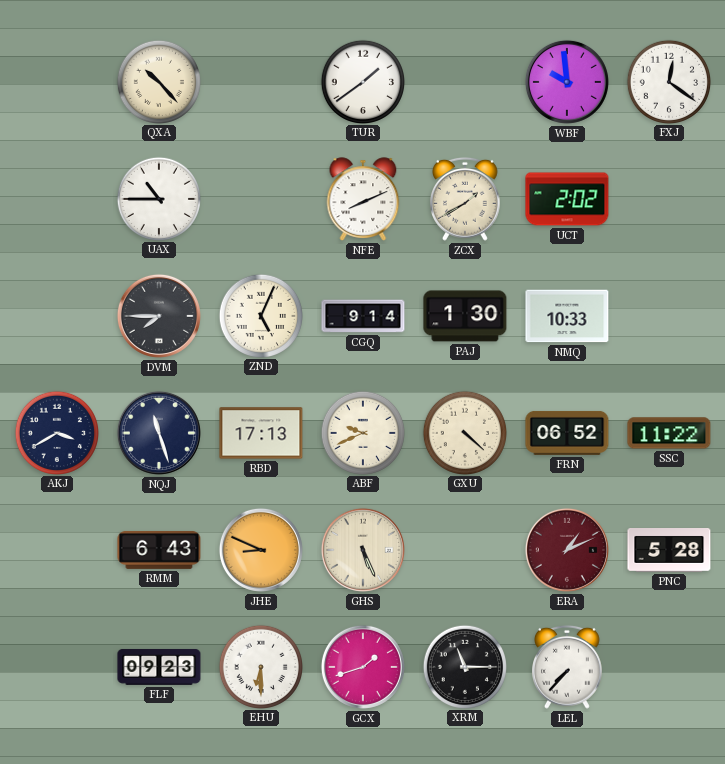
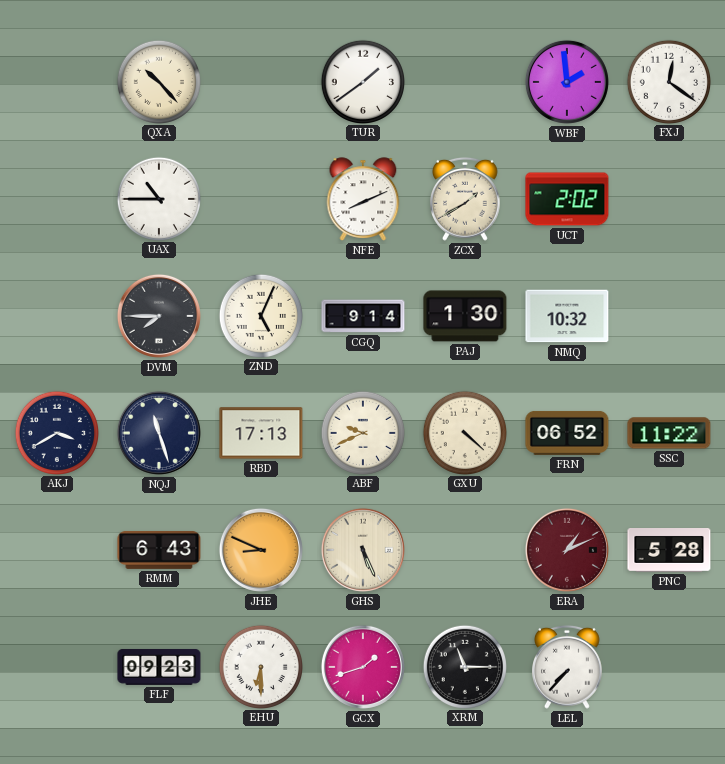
WBF: 9:59 -> 1:59 (567, 82)
NMQ: 10:33 -> 10:32 (567, 316)
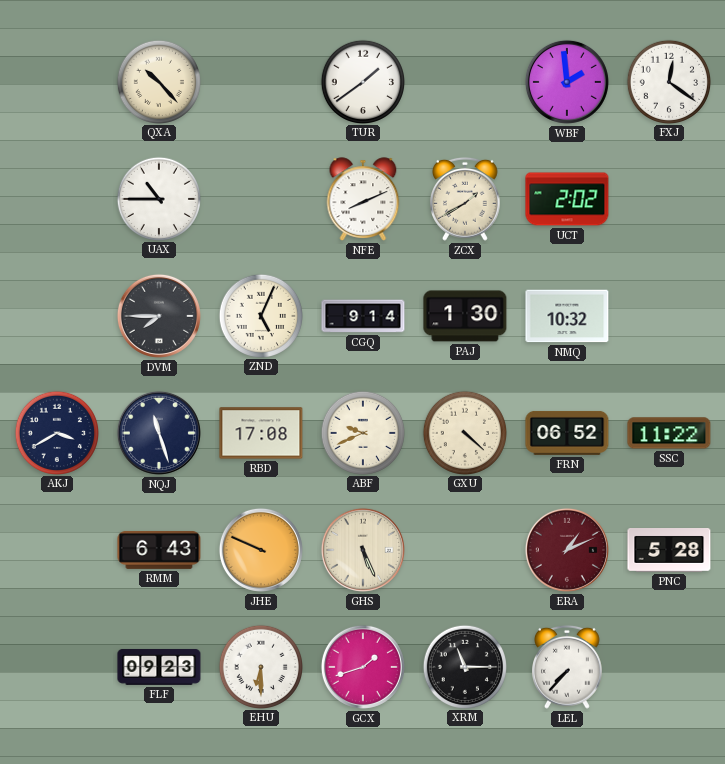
RBD: 17:13 -> 17:08 (261, 433)
JHE: 8:49 -> 9:49 (261, 550)
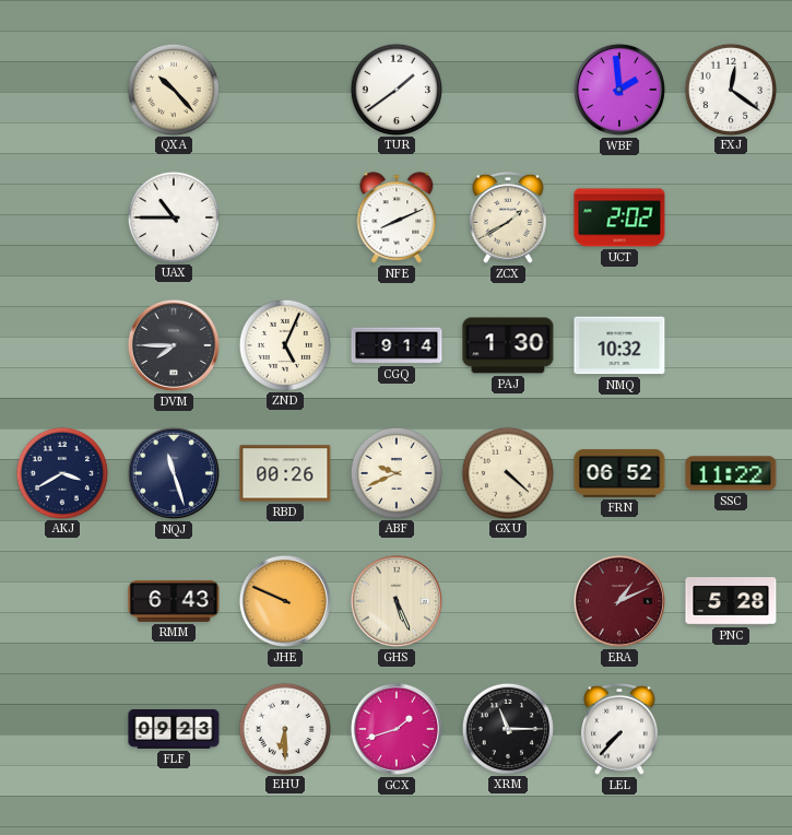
RBD: 17:08 -> 00:26 (285, 473)
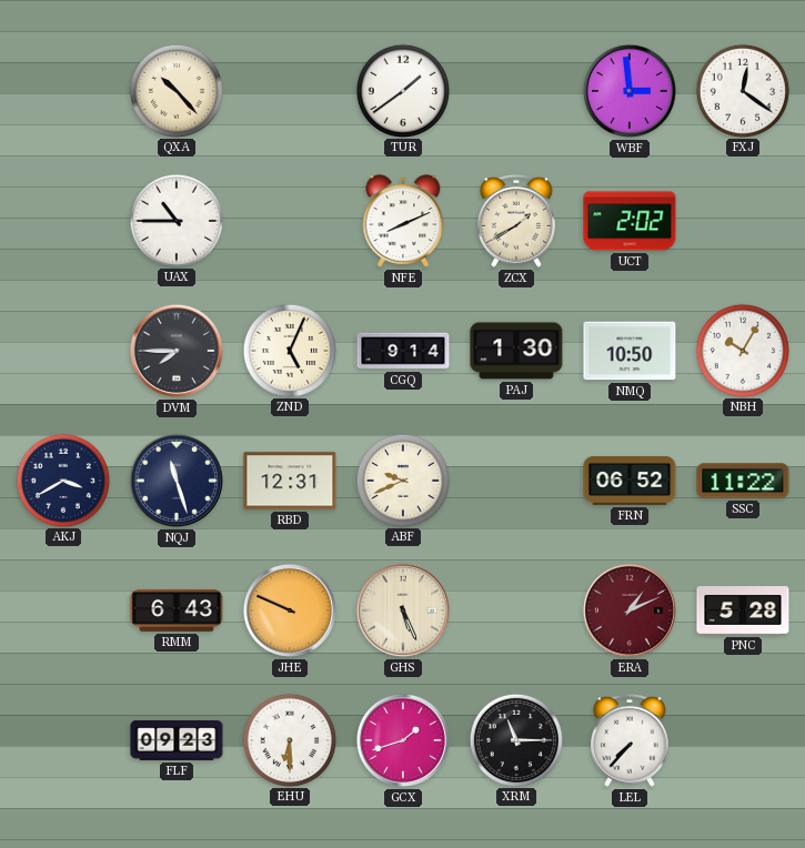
WBF: 1:59 -> 2:59 (630, 91)
NMQ: 10:32 -> 10:50 (630, 351)
NBH: none -> 10:05 (742, 350)
RBD: 00:26 -> 12:31 (290, 481)
GXU: 4:22 -> none (507, 472)
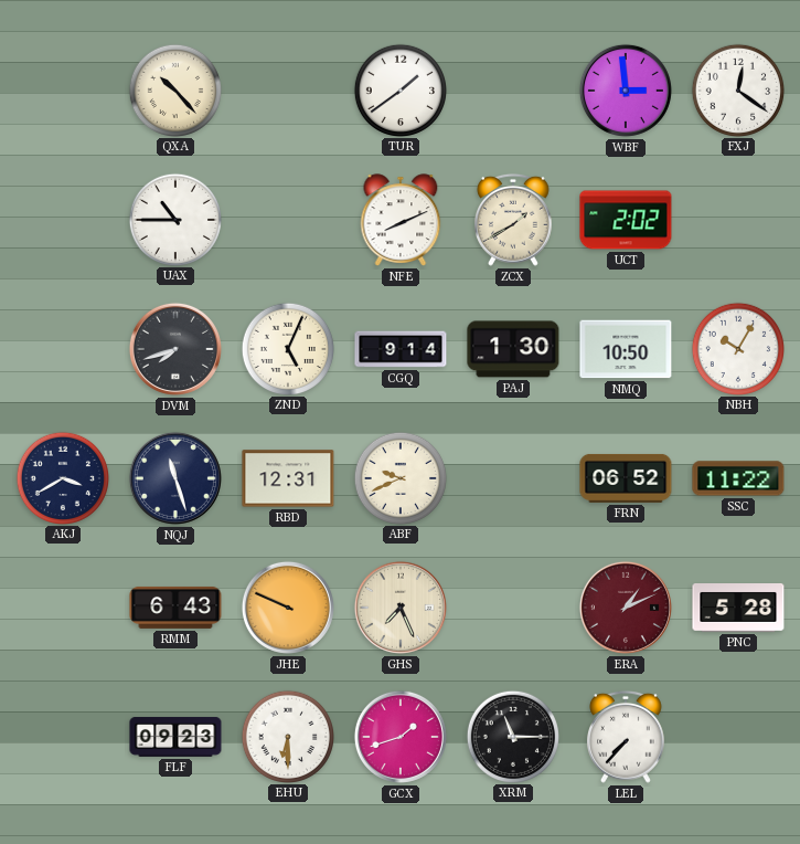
DVM: 7:45 -> 7:42 (175, 349)
GHS: 5:26 -> 7:26 (401, 608)
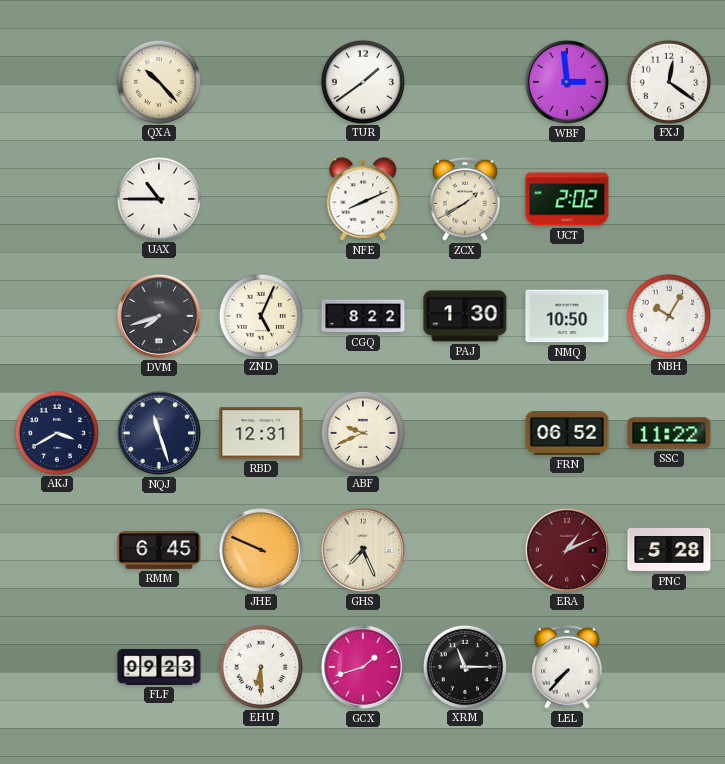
CGQ: 9:14 -> 8:22 (363, 316)
RMM: 6:43 -> 6:45 (159, 550)
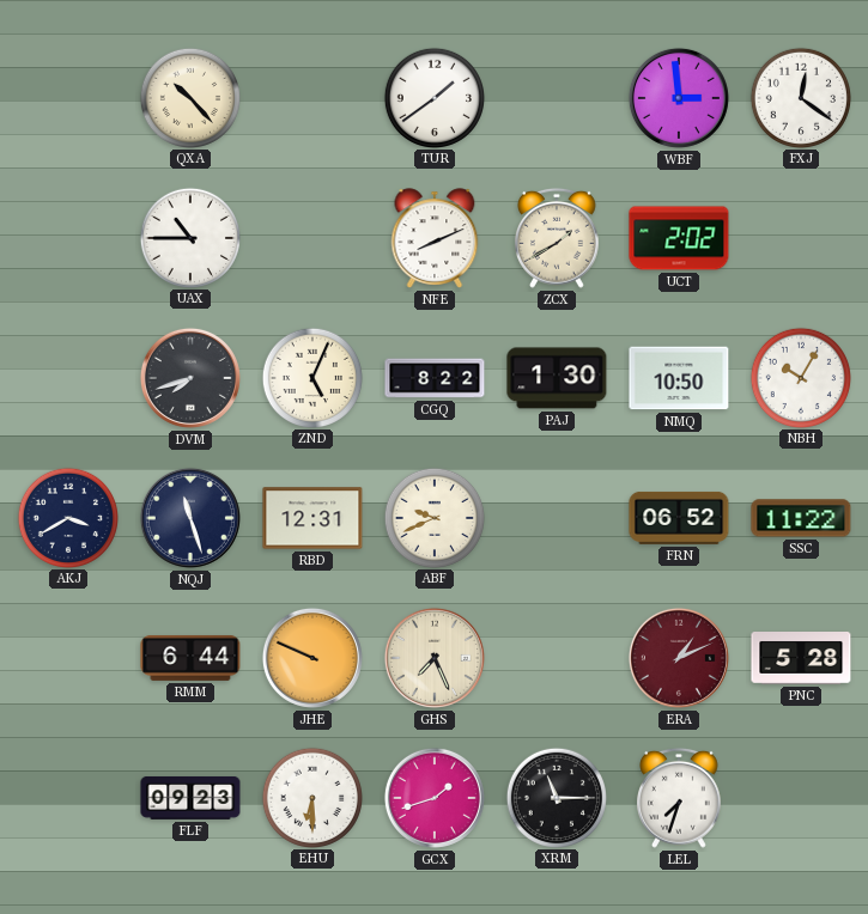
RMM: 6:45 -> 6:44 (190, 658)
LEL: 7:37 -> 7:33 (680, 798)
